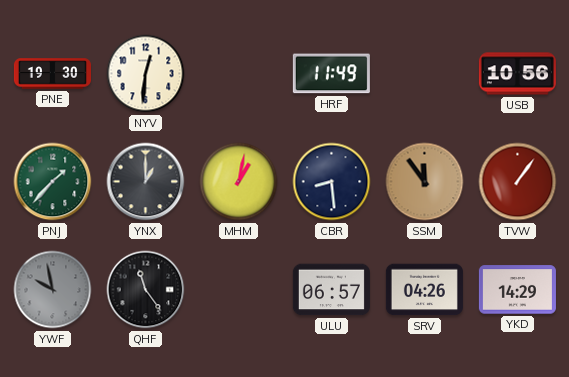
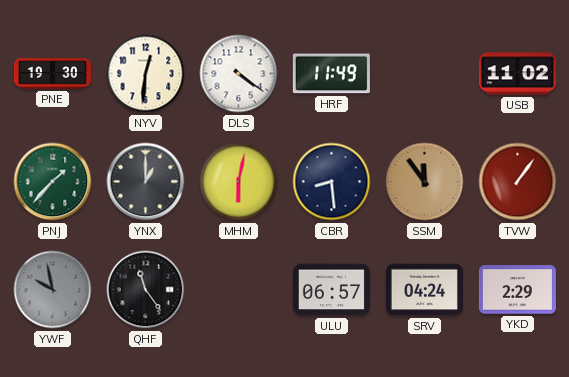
DLS: none -> 4:21 (239, 74)
USB: 10:56 -> 11:02 (517, 74)
MHM: 1:02 -> 6:02 (239, 182)
SRV: 04:26 -> 04:24 (424, 290)
YKD: 14:29 -> 2:29 (517, 290)
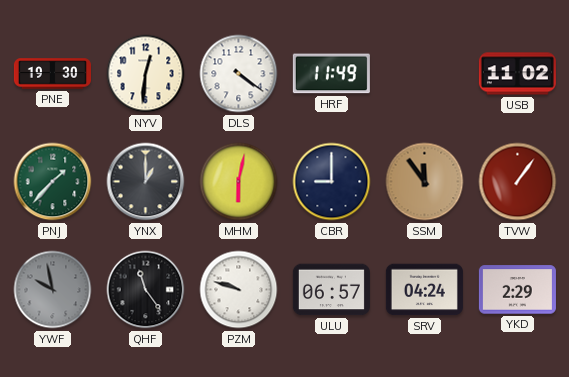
CBR: 8:29 -> 9:00 (332, 182)
PZM: none -> 9:48 (239, 290)
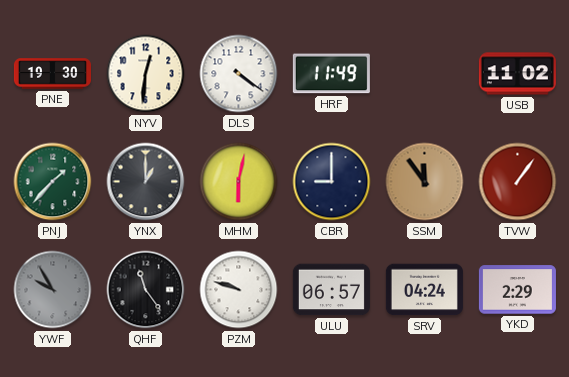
YWF: 9:58 -> 9:55 (53, 290)
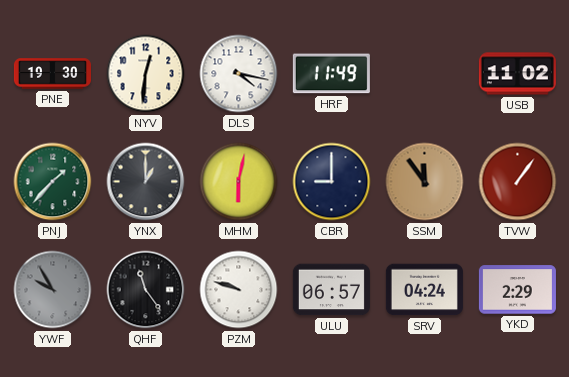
DLS: 4:21 -> 4:17 (239, 74)
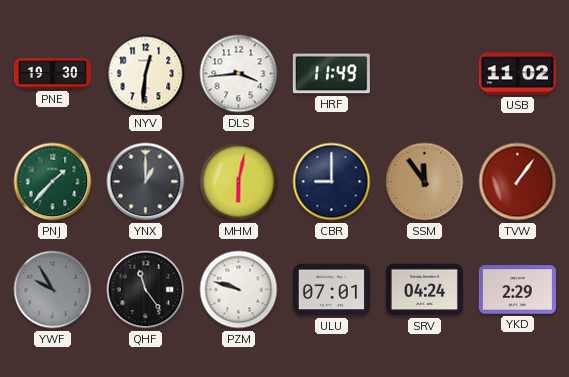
DLS: 4:17 -> 3:44 (239, 74)
ULU: 06:57 -> 07:01 (331, 290)
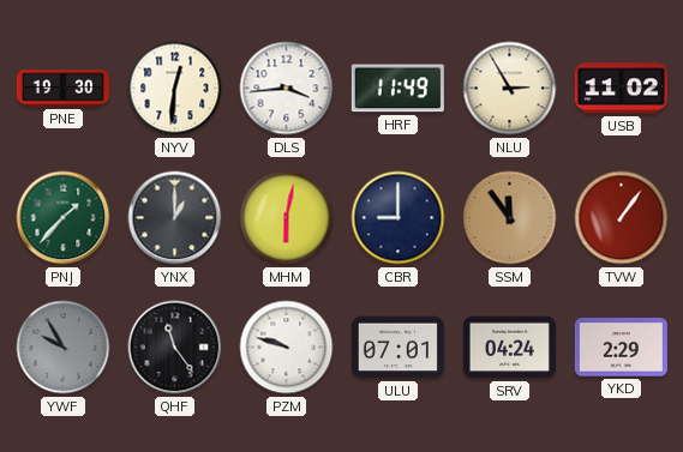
NLU: none -> 2:55 (510, 89)
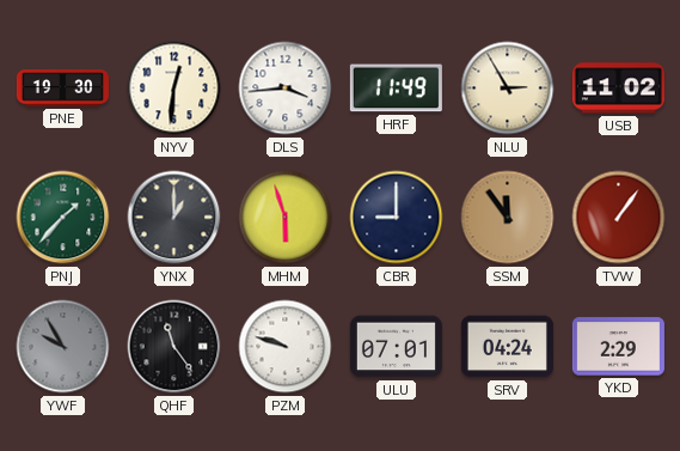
MHM: 6:02 -> 5:57 (286, 218)
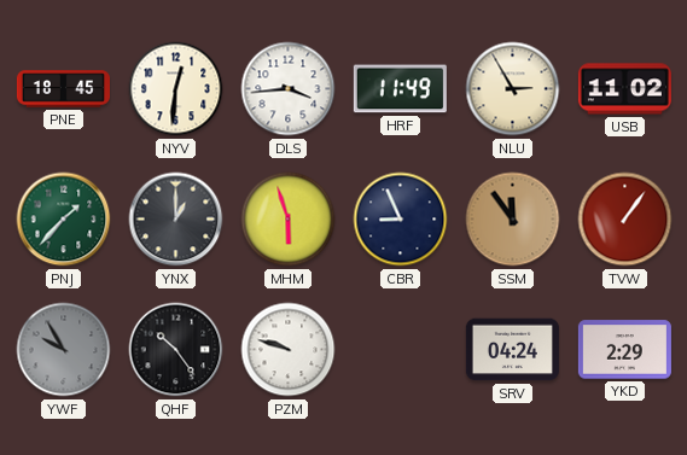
PNE: 19:30 -> 18:45 (63, 89)
CBR: 9:00 -> 8:56 (401, 220)
QHF: 11:24 -> 10:24 (176, 350)
ULU: 07:01 -> none (396, 347)
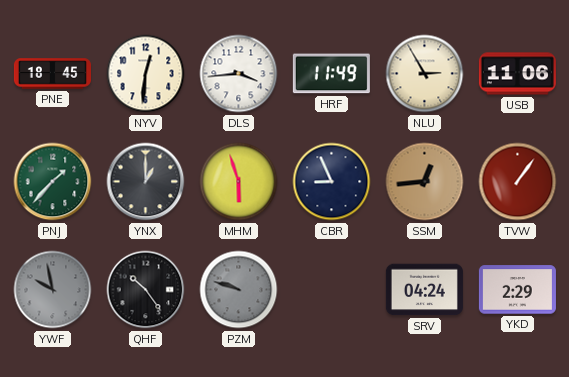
USB: 11:02 -> 11:06 (517, 74)
SSM: 11:54 -> 12:44 (425, 182)
YWF: 9:55 -> 9:58 (53, 290)
PZM dial: white -> grey (239, 290)
